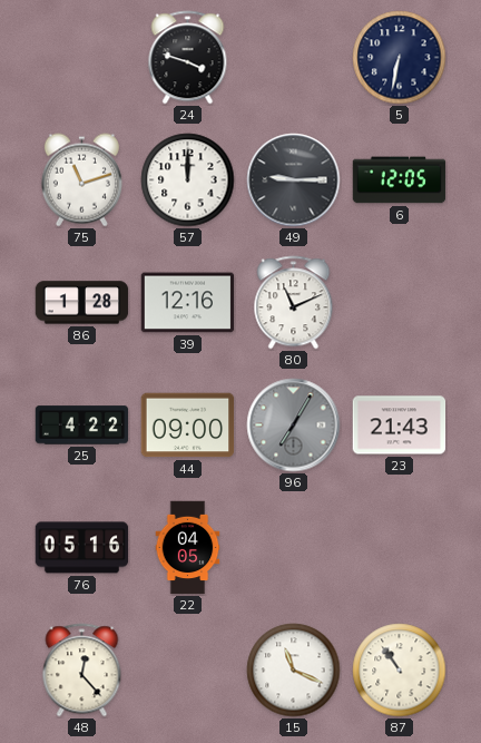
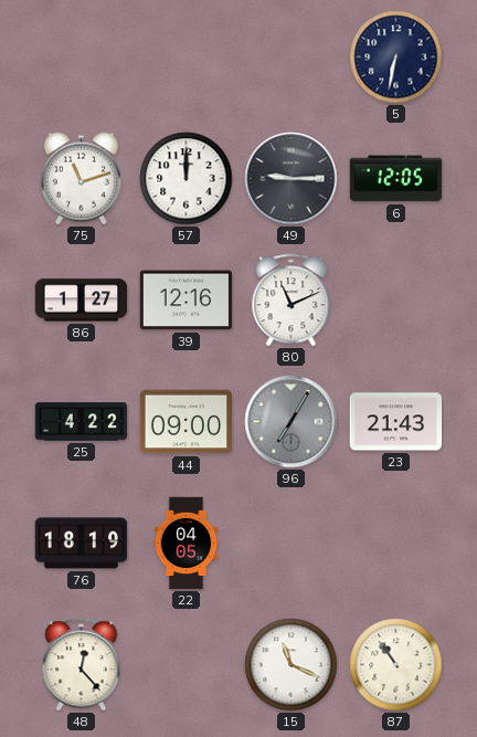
24: 3:48 -> none (188, 58)
86: 1:28 -> 1:27 (82, 301)
76: 05:16 -> 18:19 (82, 544)
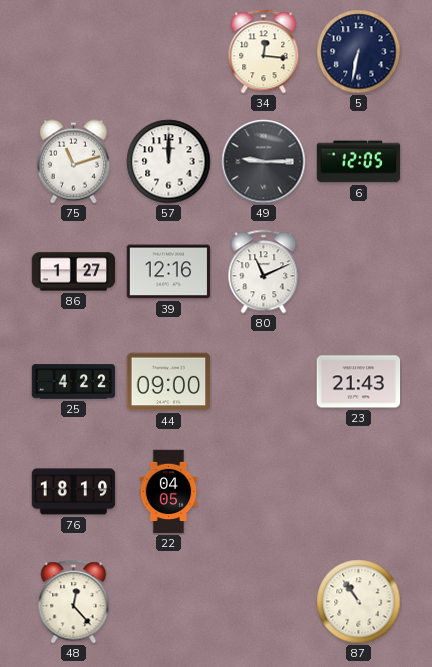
34: none -> 12:16 (264, 52)
96: 7:05 -> none (291, 422)
15: 11:19 -> none (291, 665)
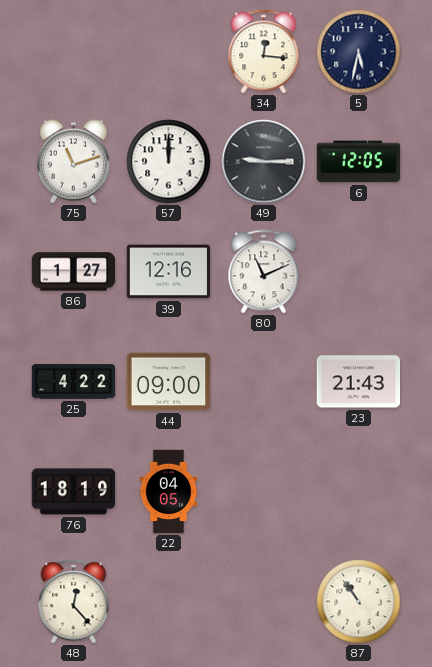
5: 6:32 -> 5:32 (359, 52)
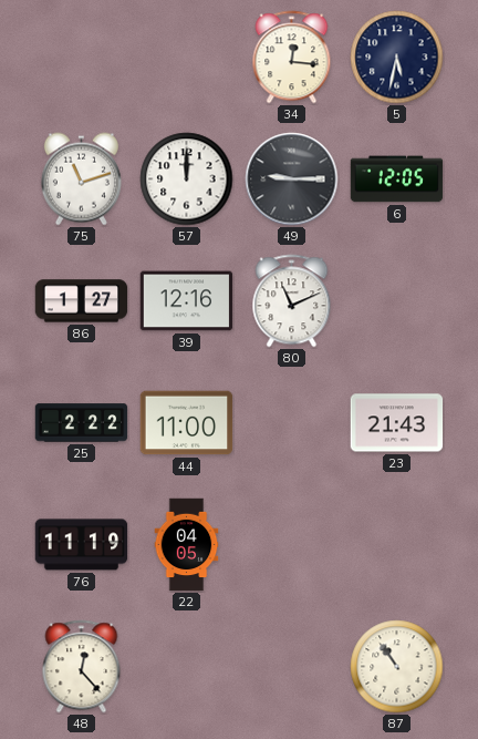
25: 4:22 -> 2:22 (82, 423)
44: 09:00 -> 11:00 (187, 423)
76: 18:19 -> 11:19 (82, 545)
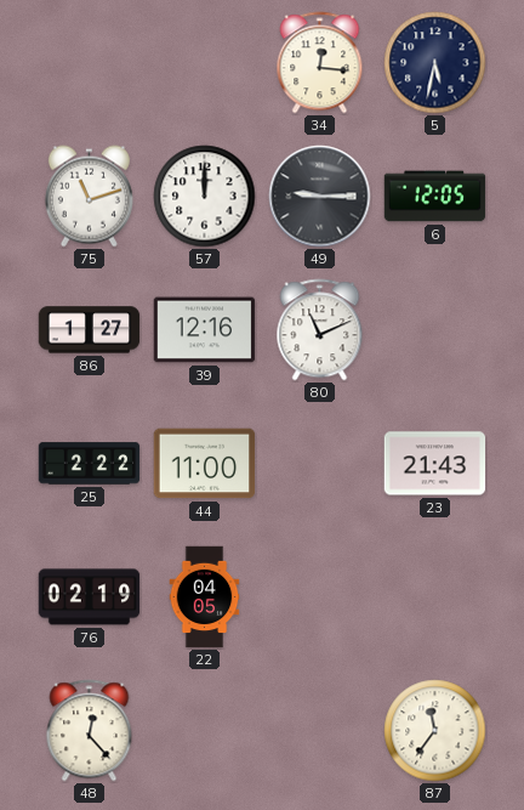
76: 11:19 -> 02:19 (90, 597)
87: 10:54 -> 11:36 (435, 731)
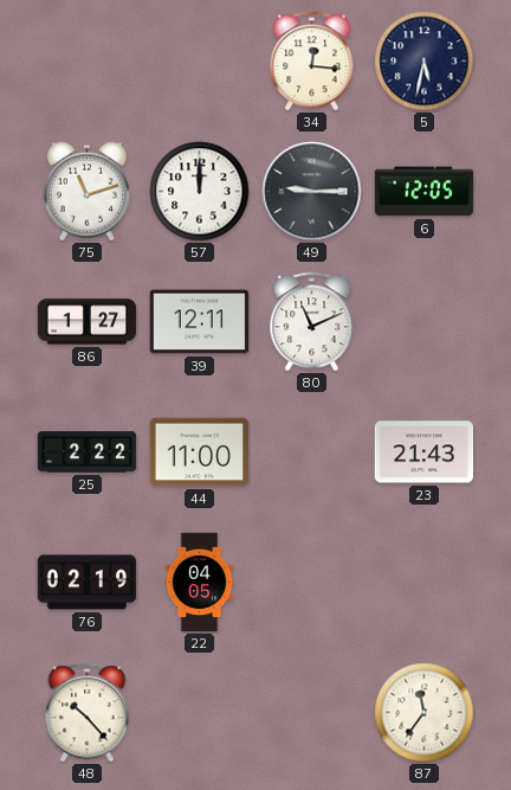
39: 12:16 -> 12:11 (200, 322)
48: 12:23 -> 10:23 (88, 713)
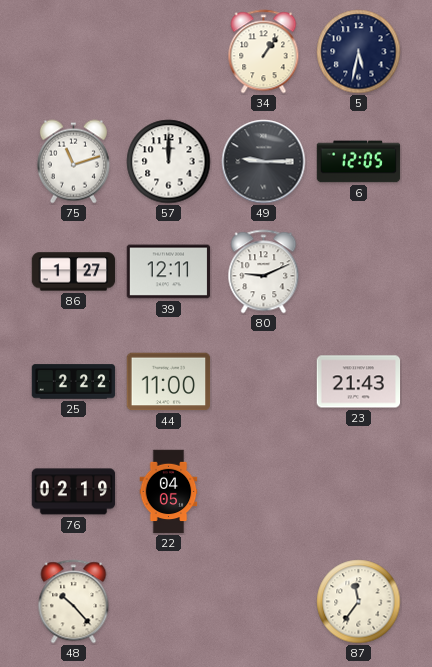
34: 12:16 -> 1:06 (264, 52)
80: 11:11 -> 9:11 (264, 272)
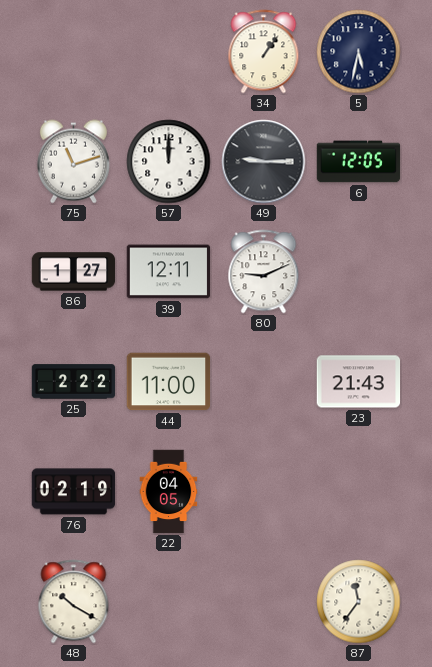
48: 10:23 -> 10:20 (74, 602)
